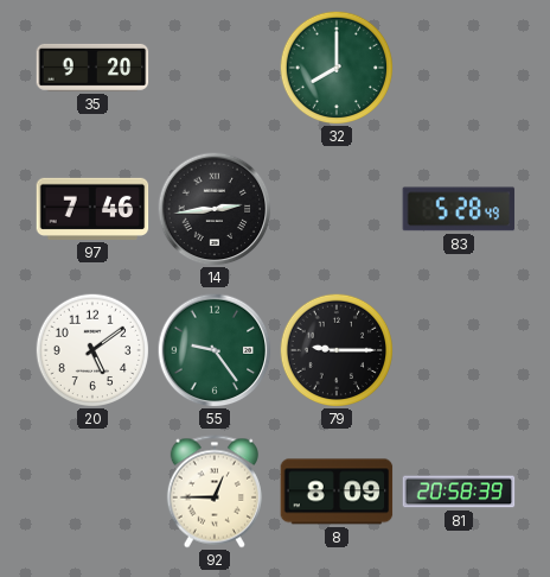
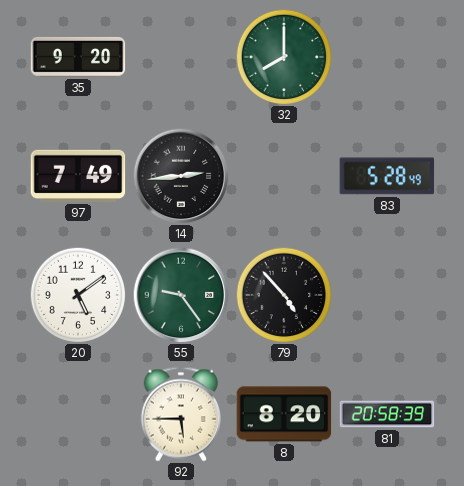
97: 7:46 -> 7:49 (78, 176)
79: 9:15 -> 4:53 (284, 295)
92: 12:45 -> 5:45 (181, 414)
8: 8:09 -> 8:20 (284, 414)
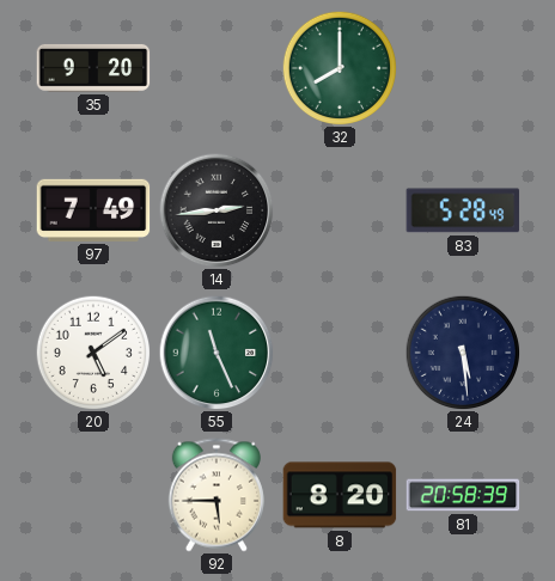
55: 9:24 -> 11:26 (216, 353)
79: 4:53 -> none (284, 295)
24: none -> 5:29 (463, 353)
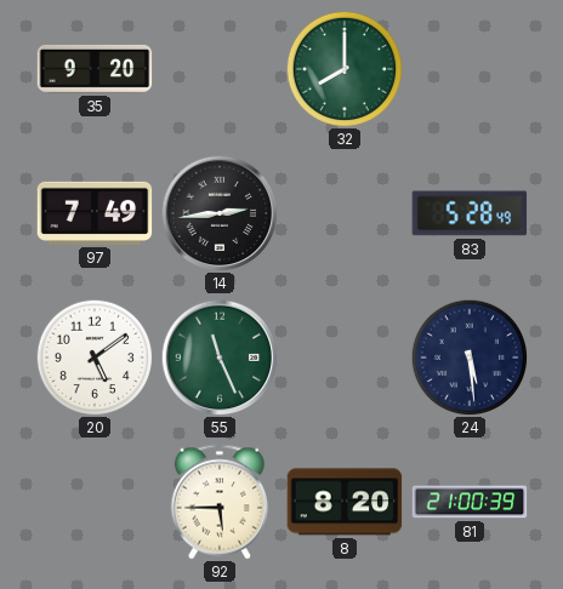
81: 20:58 -> 21:00 (470, 502)
